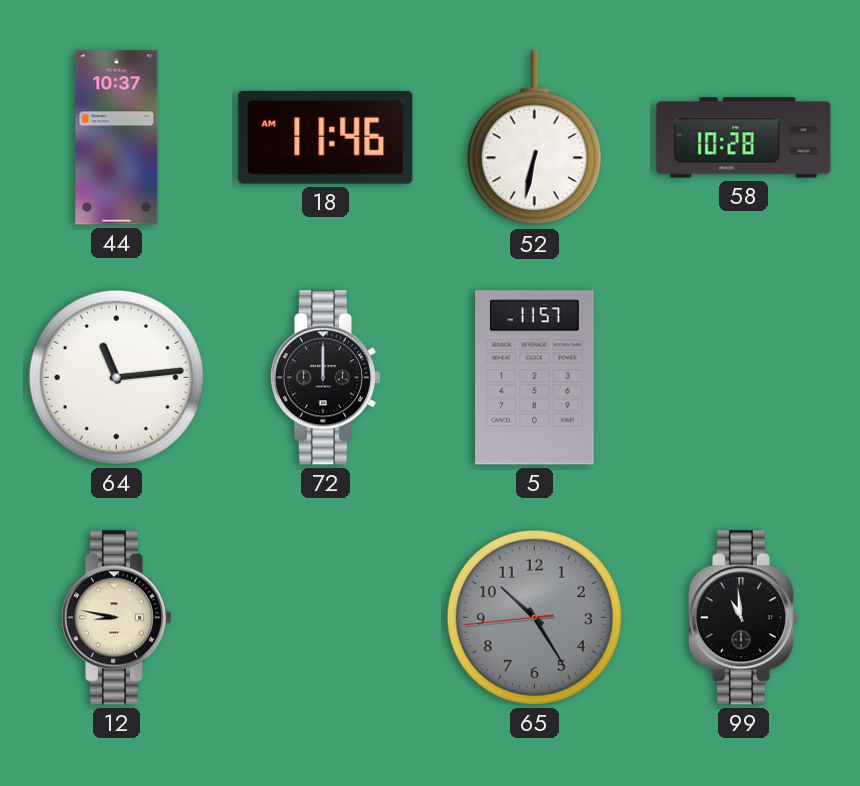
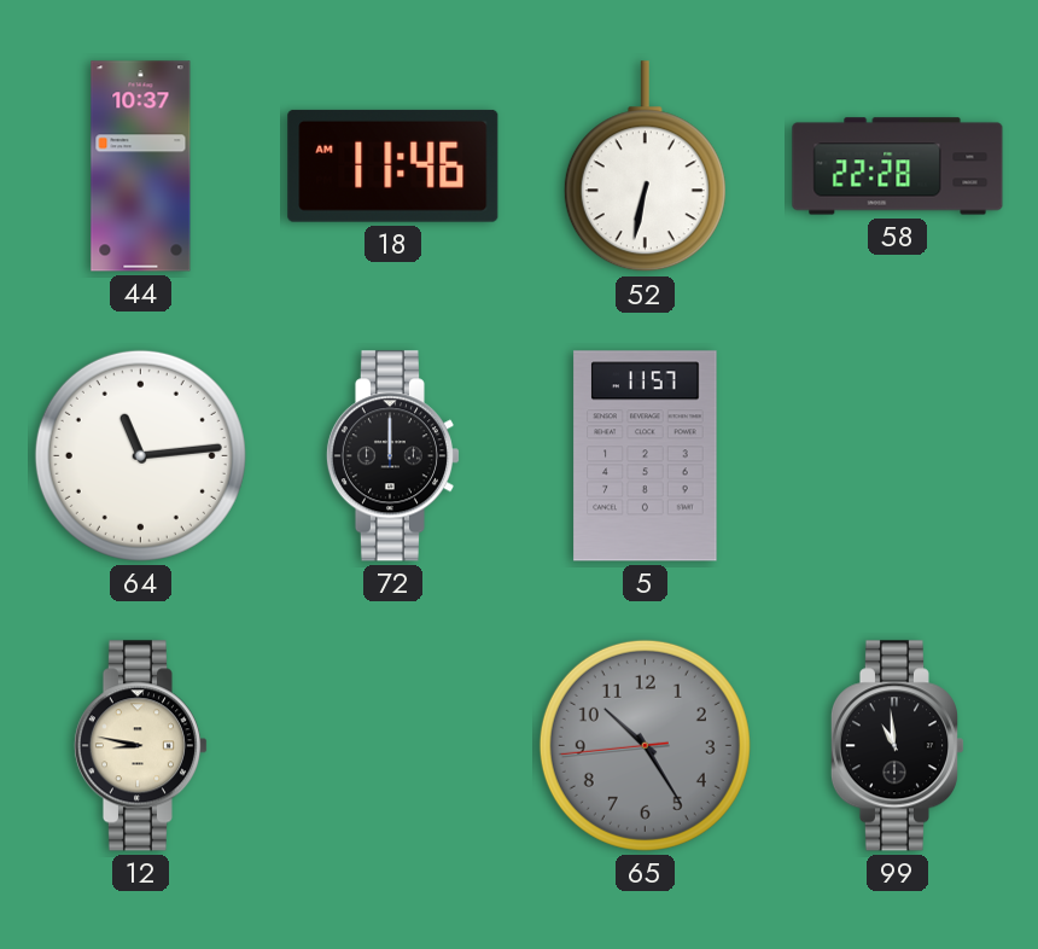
58: 10:28 -> 22:28 (898, 167)
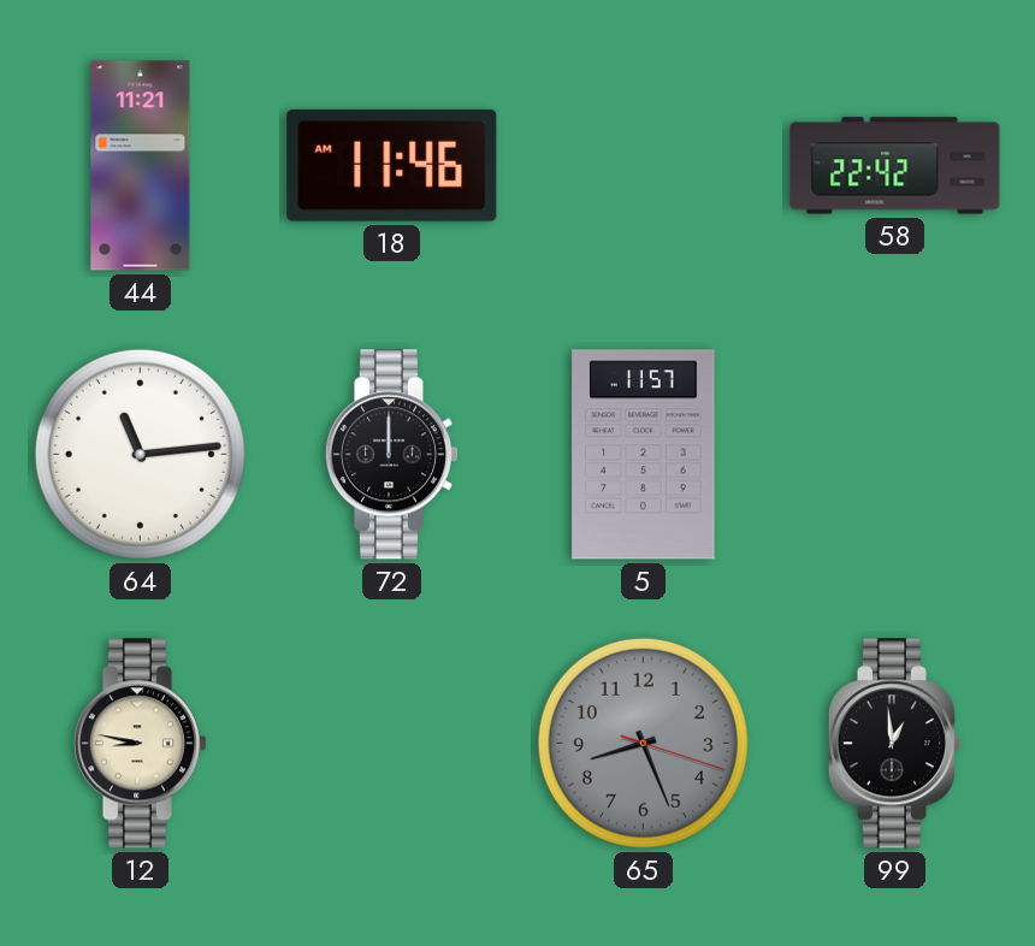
44: 10:37 -> 11:21 (141, 166)
52: 6:32 -> none (645, 167)
58: 22:28 -> 22:42 (895, 166)
65: 10:24 -> 8:26 (643, 743)
99: 10:59 -> 12:59 (894, 744)
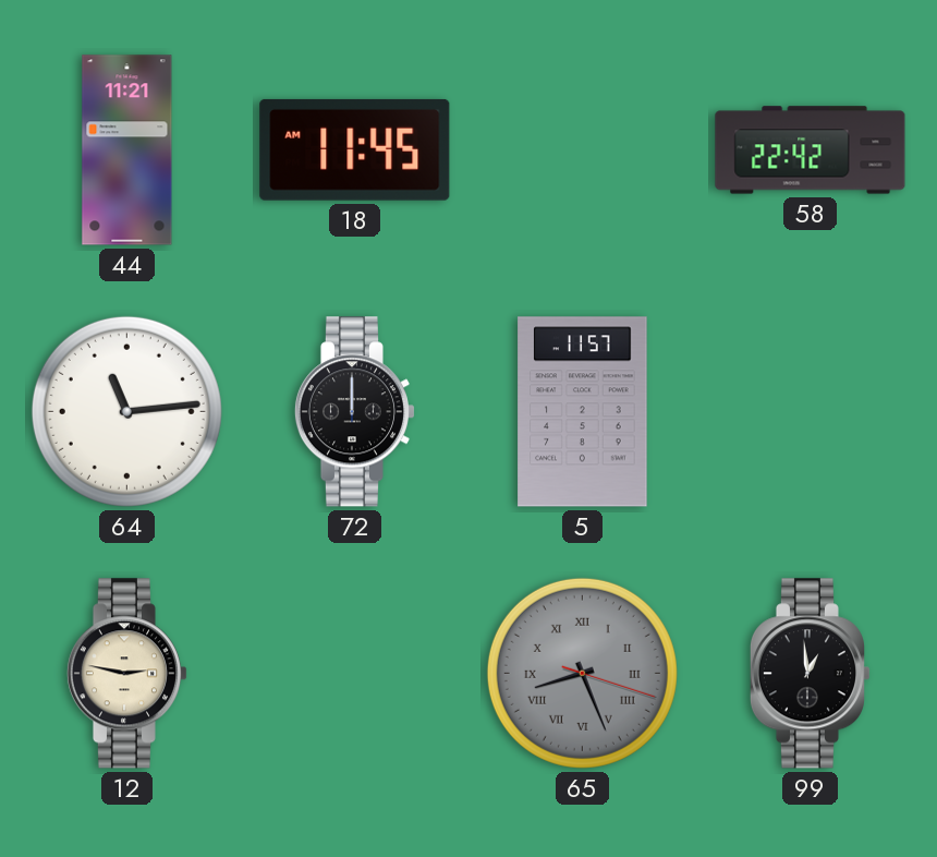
18: 11:46 -> 11:45 (355, 149)
12: 8:47 -> 2:47 (126, 674)
65 numerals: Arabic -> Roman (582, 673)
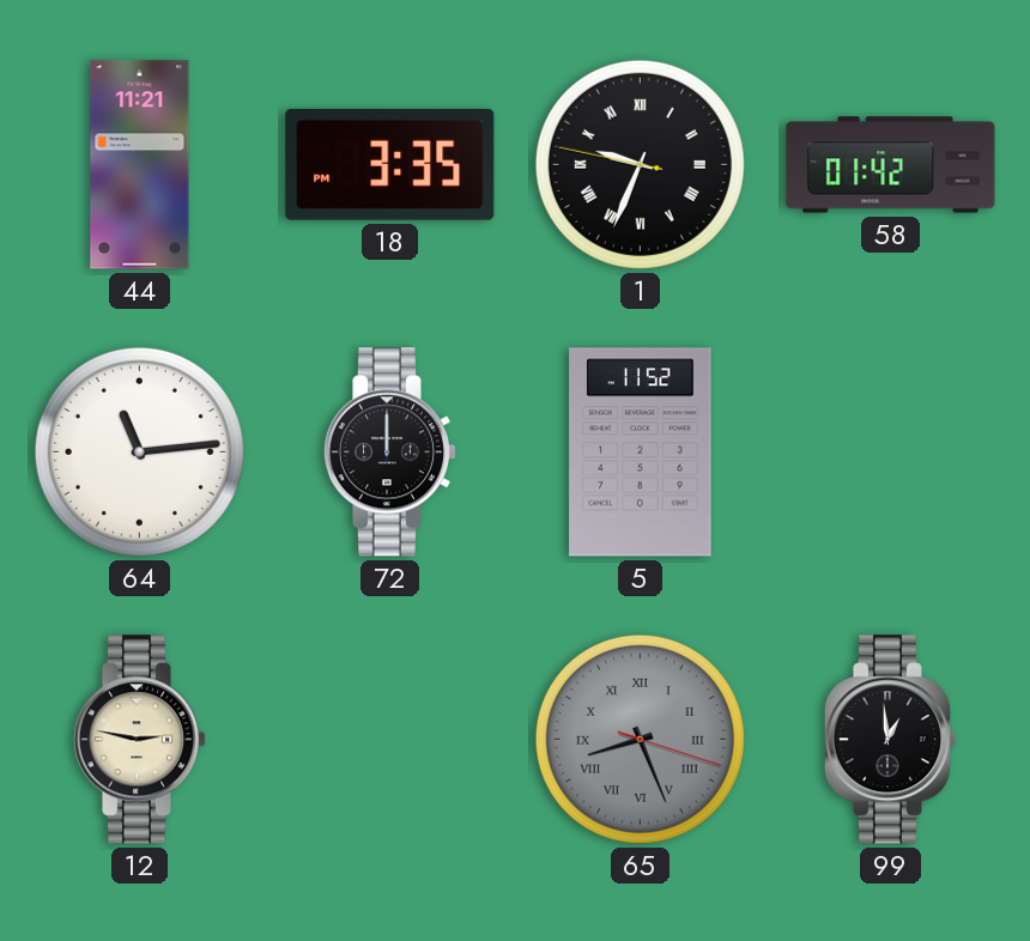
18: 11:45 -> 3:35 (390, 164)
1: none -> 9:33 (640, 164)
58: 22:42 -> 01:42 (891, 165)
5: 11:57 -> 11:52 (641, 453)
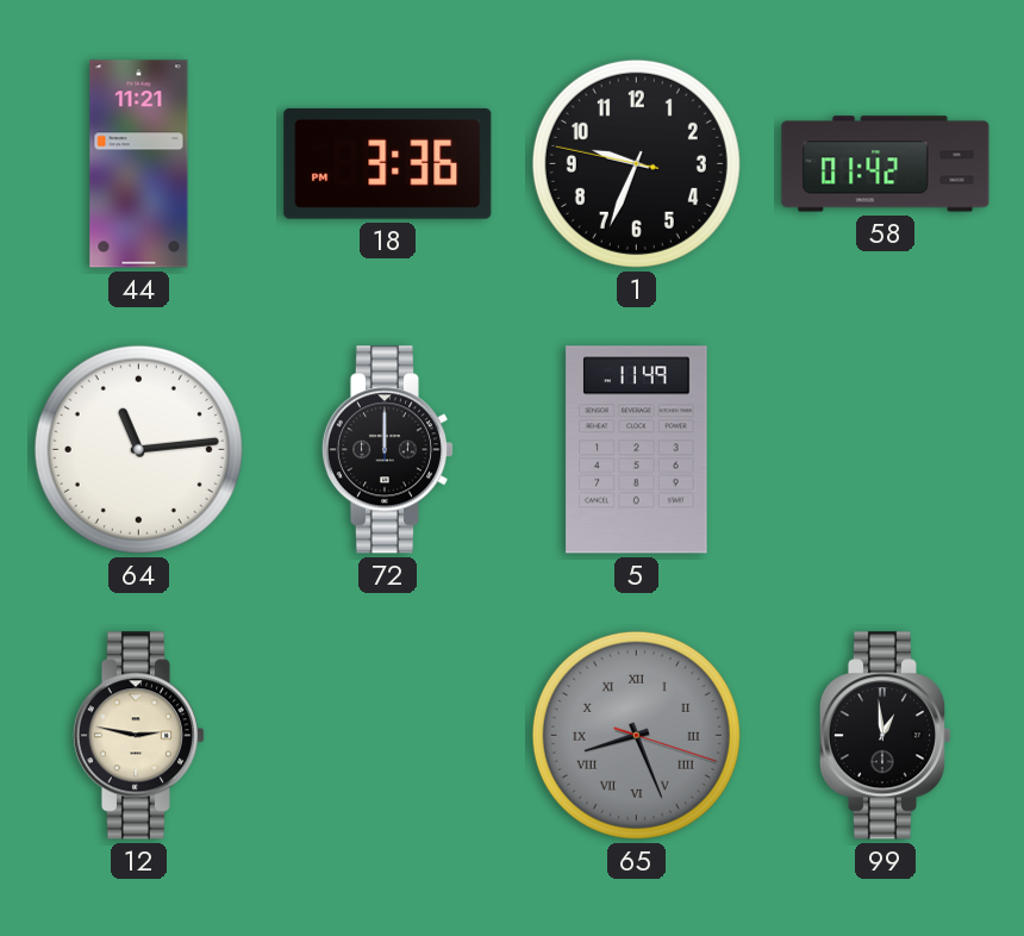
18: 3:35 -> 3:36 (388, 163)
1 numerals: Roman -> Arabic (636, 163)
5: 11:52 -> 11:49 (637, 450)
